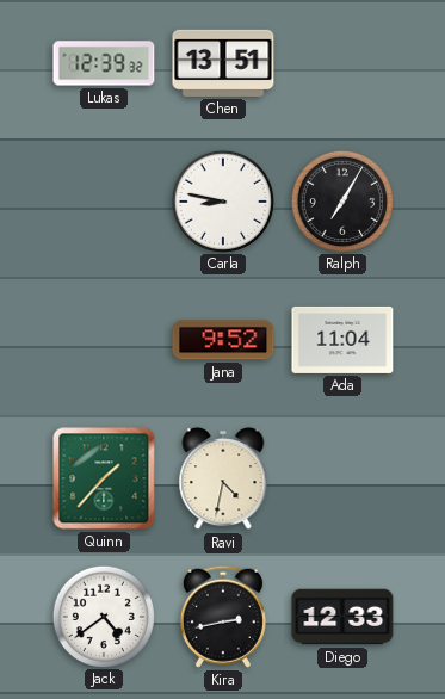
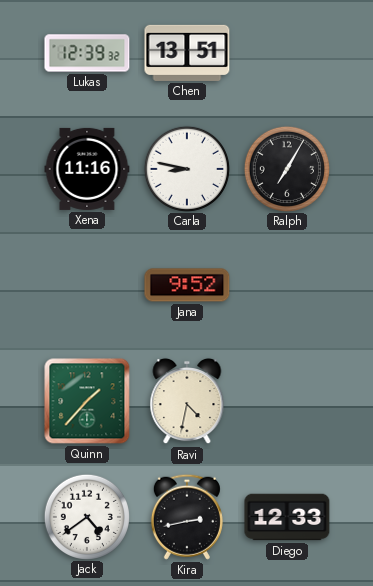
Xena: none -> 11:16 (87, 169)
Ada: 11:04 -> none (342, 340)
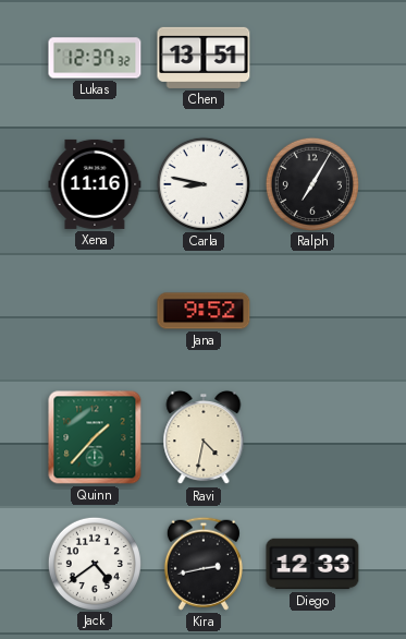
Lukas: 12:39 -> 12:37 (95, 58)
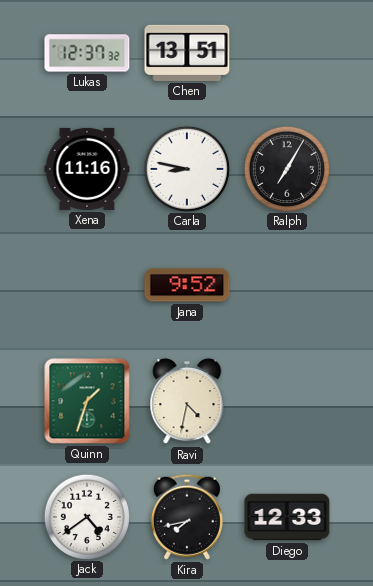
Quinn: 1:37 -> 1:33 (87, 401)
Kira: 2:43 -> 7:43 (187, 517)
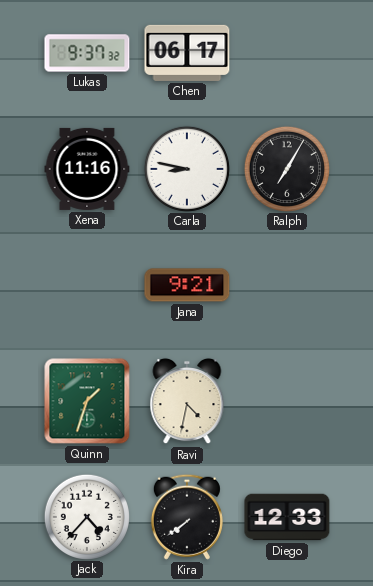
Lukas: 12:37 -> 9:37 (87, 53)
Chen: 13:51 -> 06:17 (187, 53)
Jana: 9:52 -> 9:21 (187, 285)
Jack: 4:39 -> 4:37 (86, 516)
Kira: 7:43 -> 7:39 (187, 517)
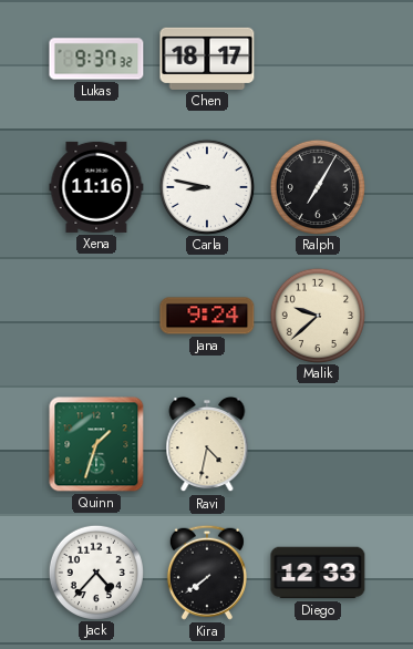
Chen: 06:17 -> 18:17 (207, 59)
Jana: 9:21 -> 9:24 (207, 316)
Malik: none -> 9:38 (317, 315)
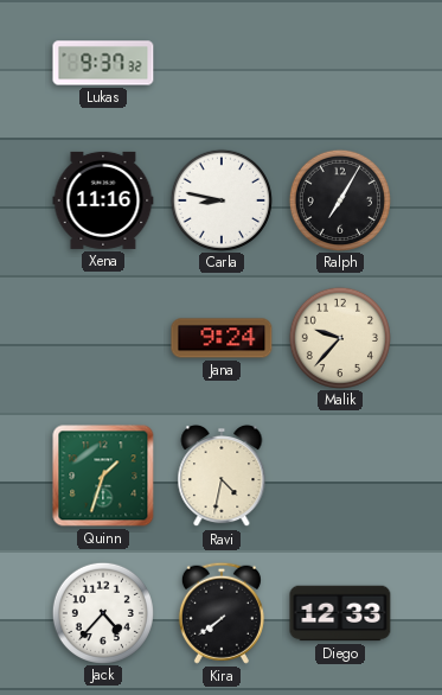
Chen: 18:17 -> none (207, 59)
Malik: 9:38 -> 9:37 (339, 337)
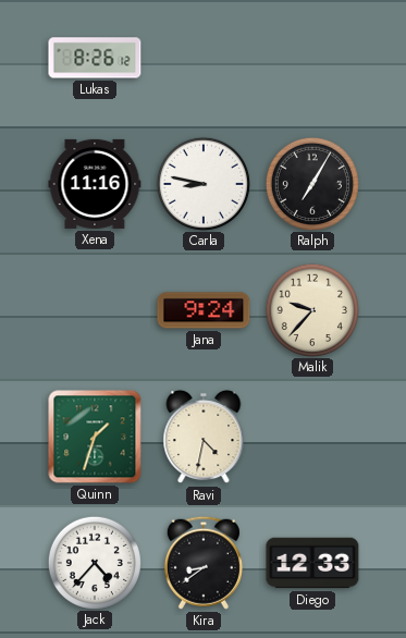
Lukas: 9:37 -> 8:26 (95, 58)
Kira: 7:39 -> 8:39 (204, 563)
